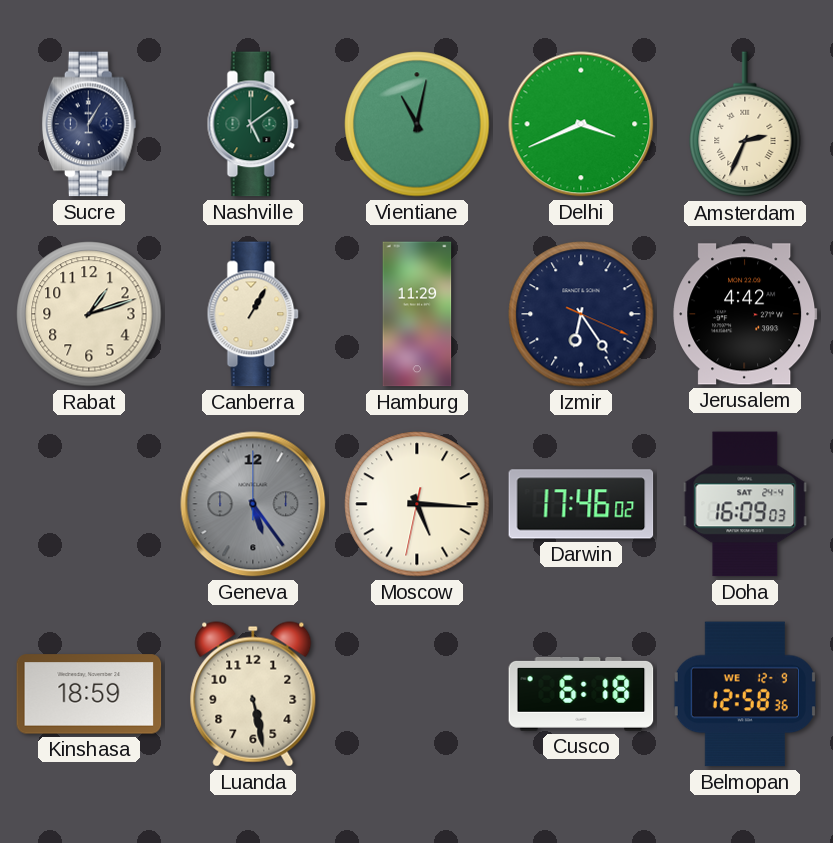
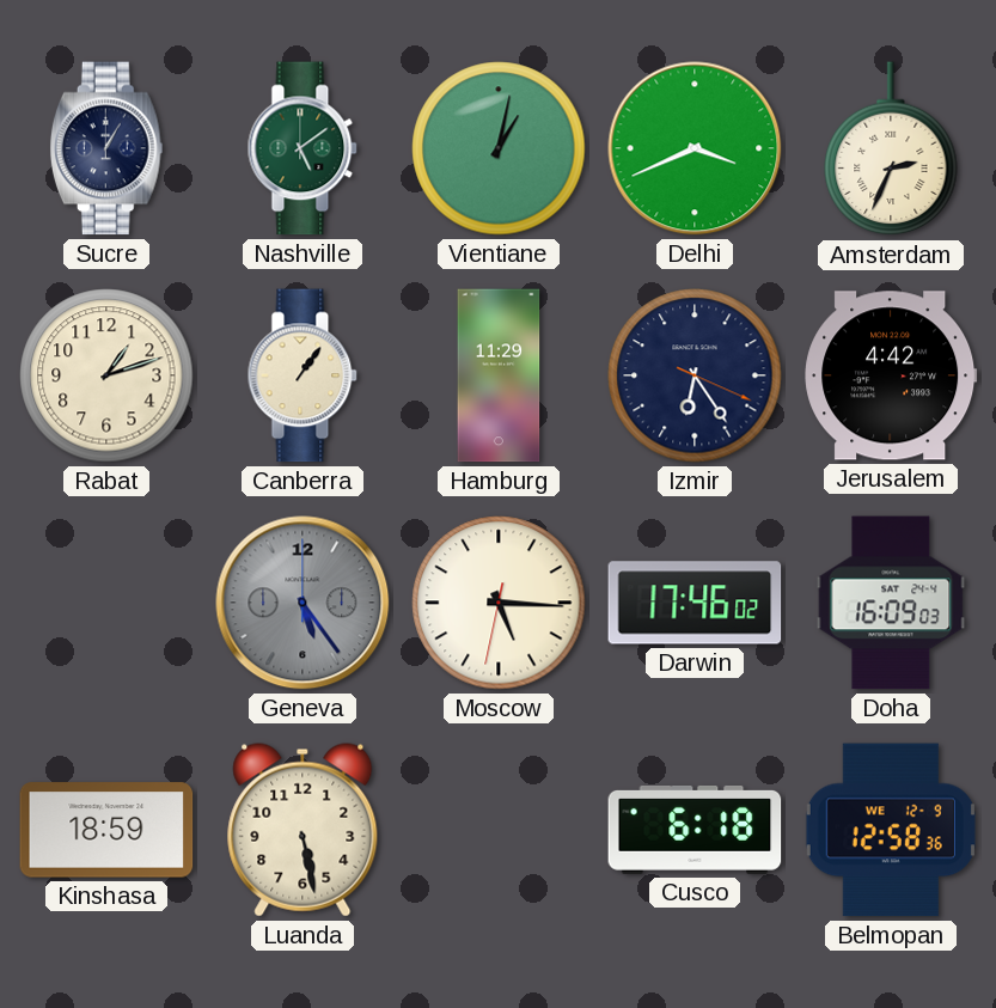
Vientiane: 11:02 -> 1:02 (499, 148)
Canberra: 1:05 -> 1:06 (303, 375)
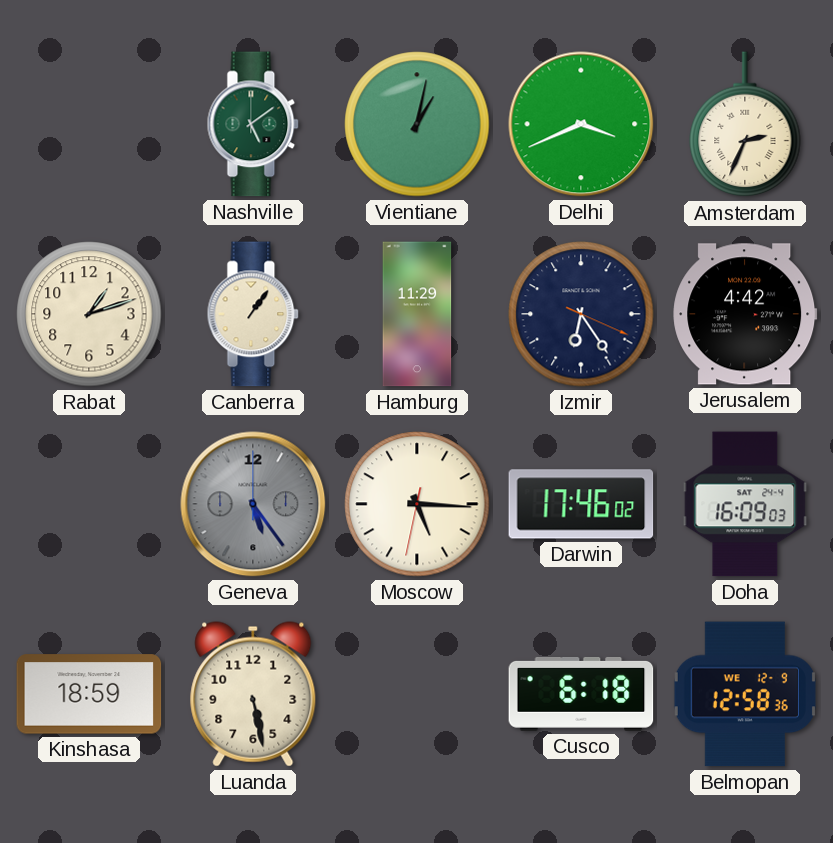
Sucre: 1:05 -> none (106, 148)
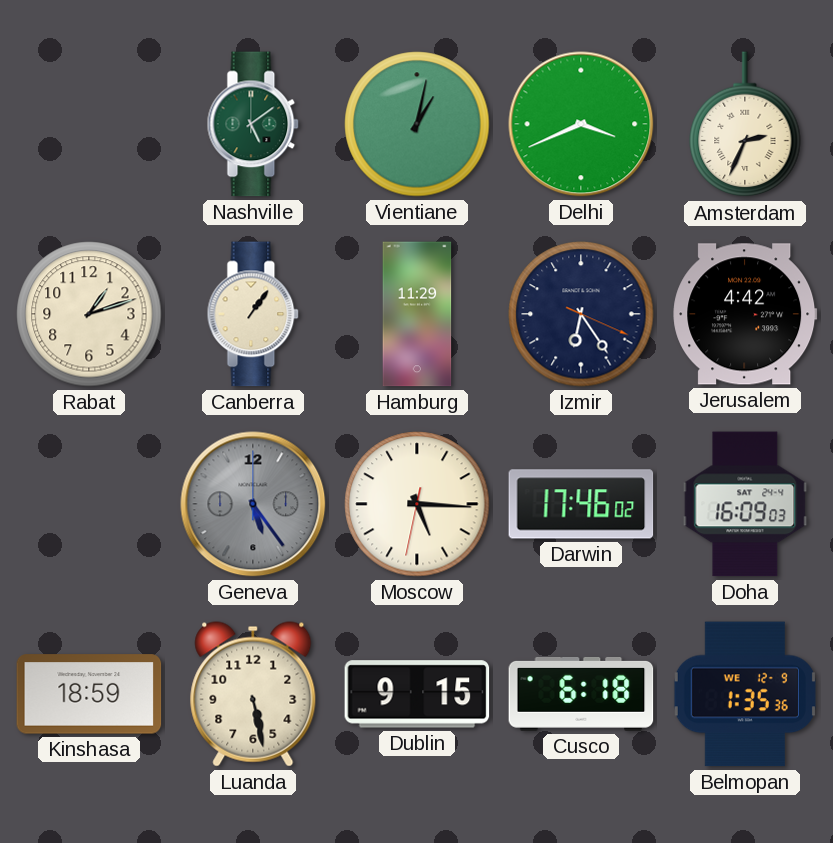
Dublin: none -> 9:15 (417, 694)
Belmopan: 12:58 -> 1:35 (745, 694)
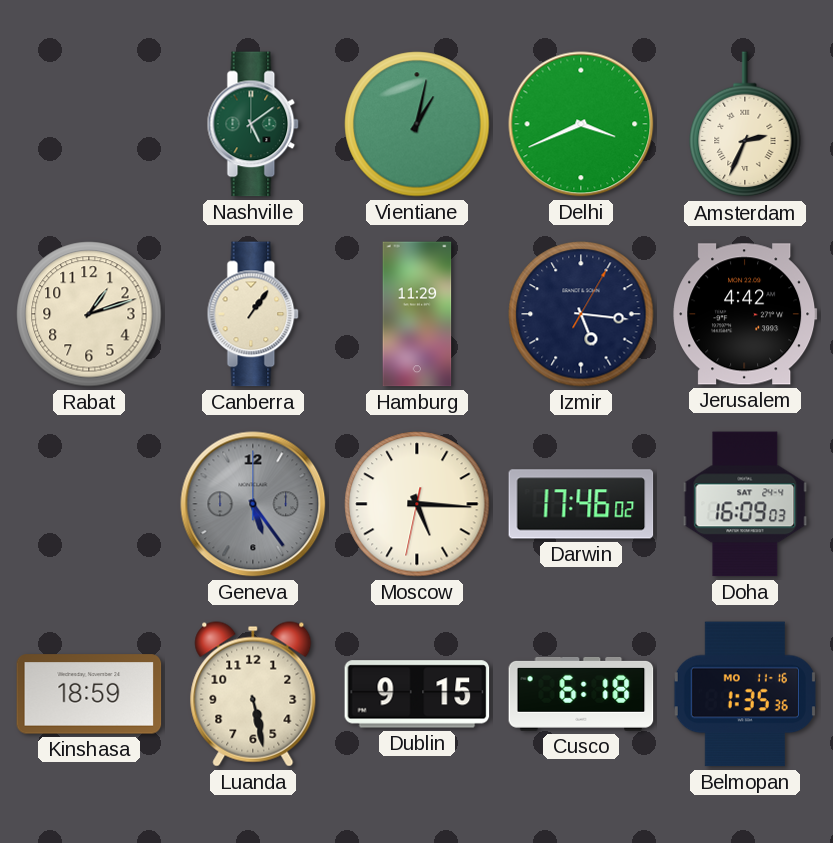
Izmir: 6:24 -> 5:16 (581, 314)
Belmopan date: WE 12-9 -> MO 11-16 (745, 694)
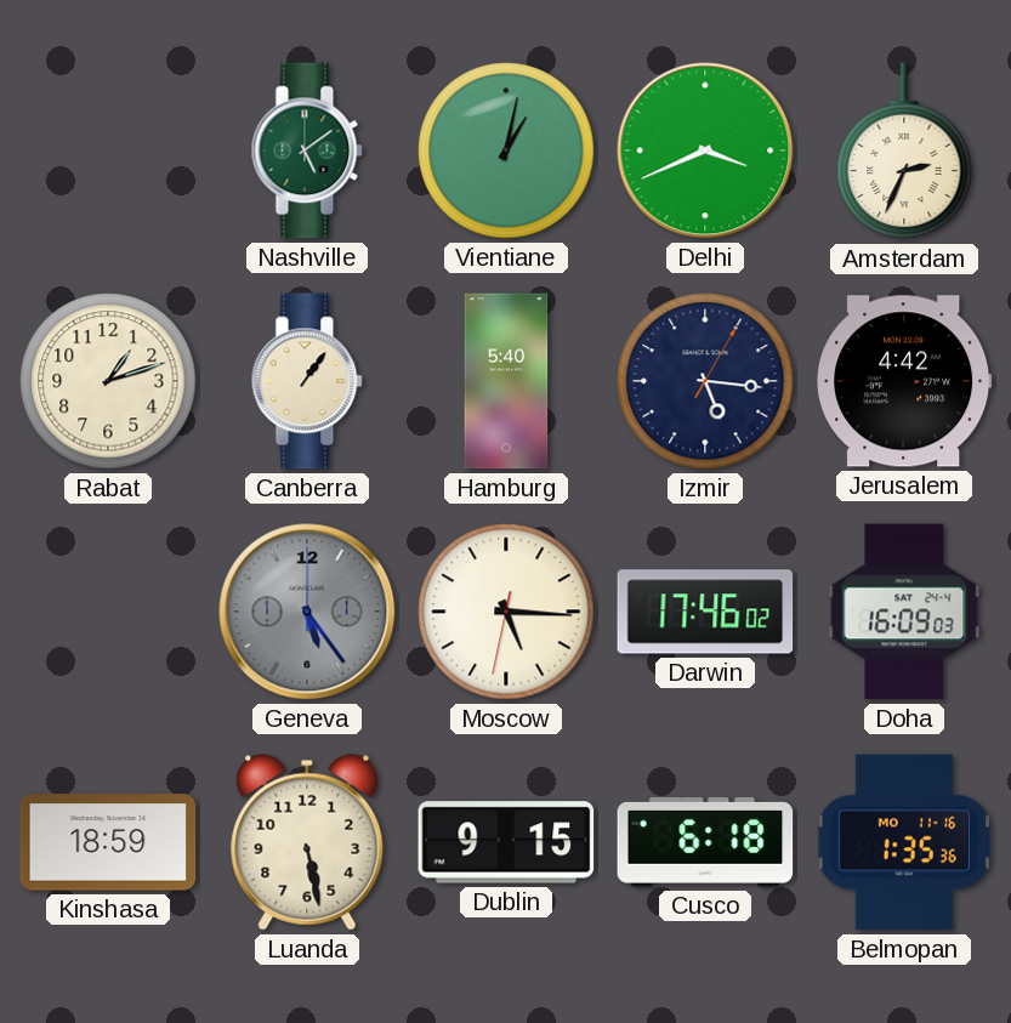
Hamburg: 11:29 -> 5:40 (506, 381)
